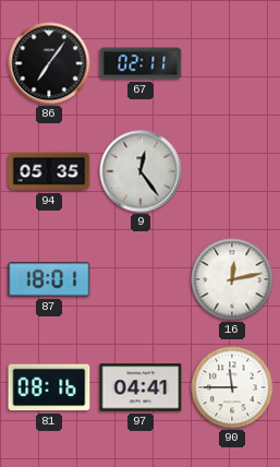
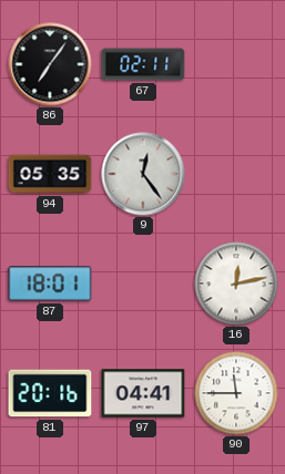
81: 08:16 -> 20:16 (50, 393)
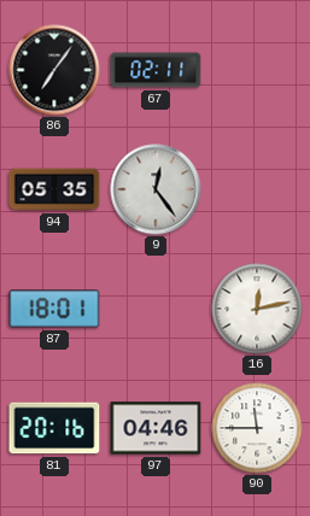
97: 04:41 -> 04:46 (156, 428)
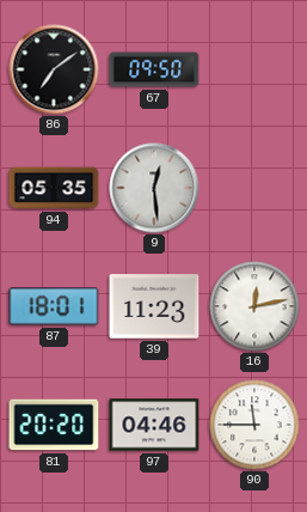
86: 7:06 -> 7:09 (54, 69)
67: 02:11 -> 09:50 (154, 69)
9: 12:24 -> 12:29 (154, 188)
39: none -> 11:23 (154, 306)
81: 20:16 -> 20:20 (54, 425)
